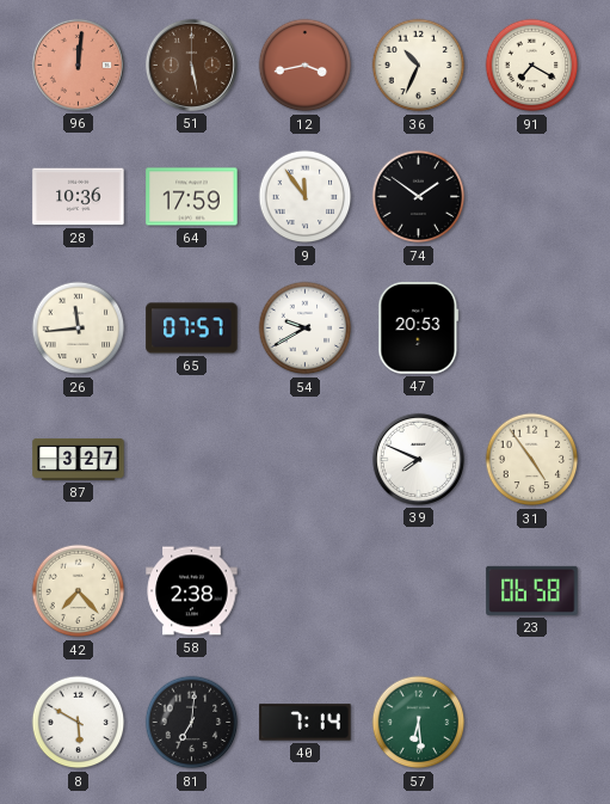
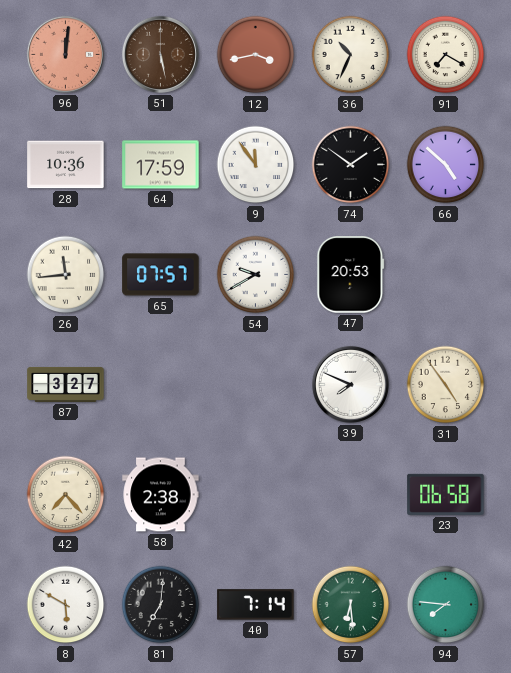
66: none -> 4:52 (446, 165)
94: none -> 7:46 (446, 605)
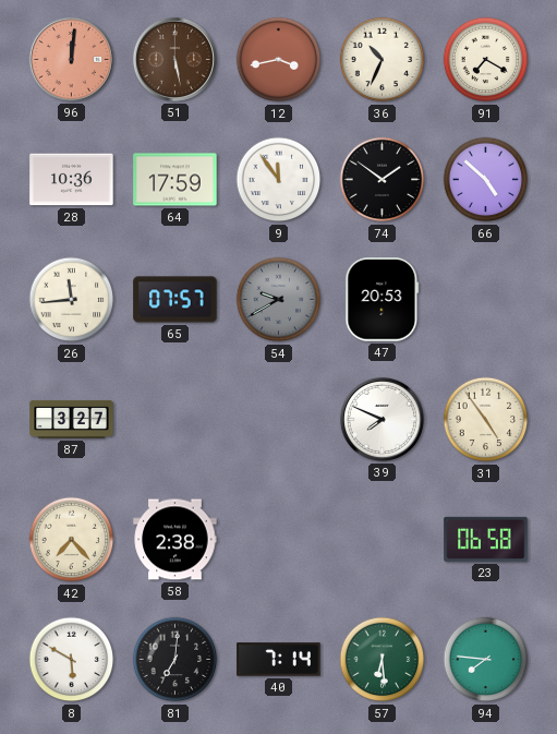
54 dial: white -> grey (279, 300)
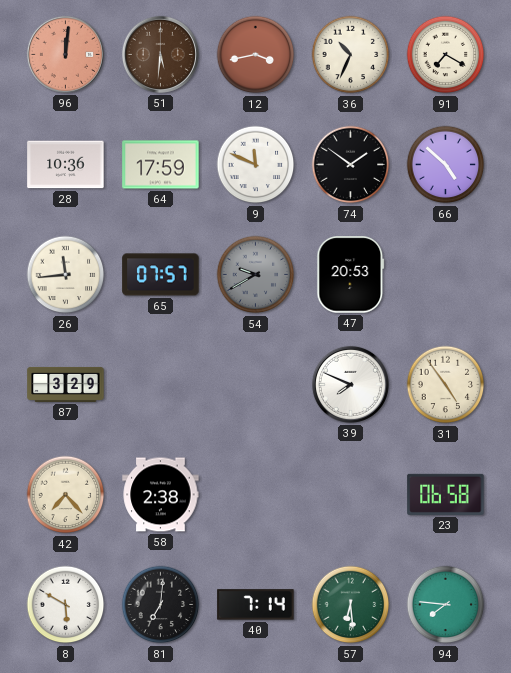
51: 5:28 -> 5:31 (160, 54)
9: 11:54 -> 11:49 (256, 165)
87: 3:27 -> 3:29 (66, 384)
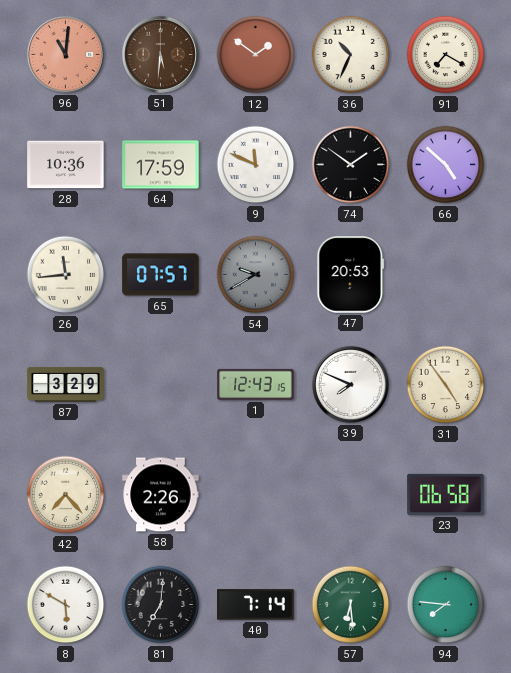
96: 12:01 -> 11:01 (65, 54)
12: 3:43 -> 1:51 (256, 55)
1: none -> 12:43 (256, 384)
58: 2:38 -> 2:26 (161, 495)
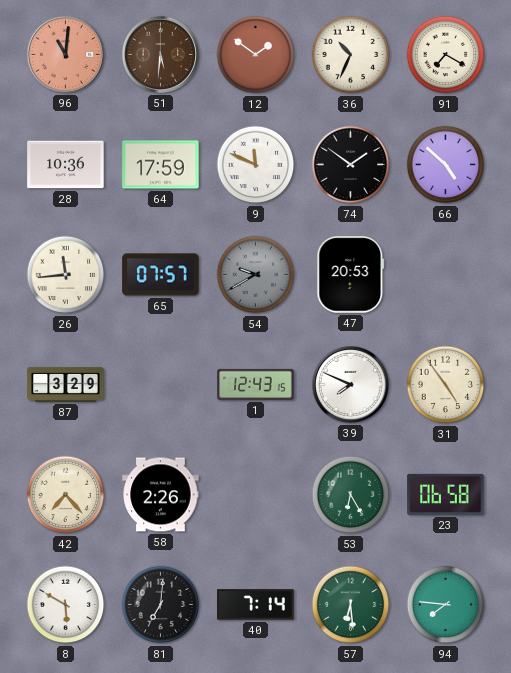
53: none -> 6:25 (351, 495)
